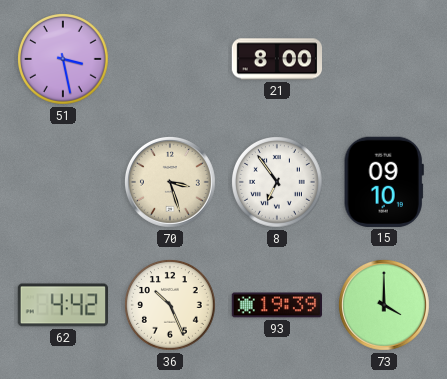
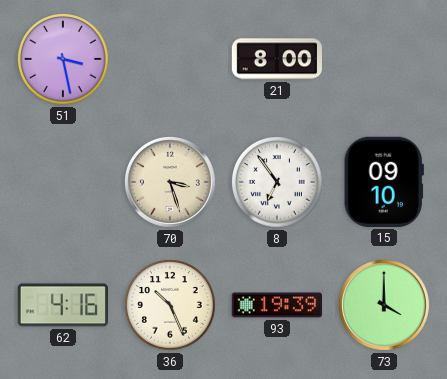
62: 4:42 -> 4:16 (62, 305)
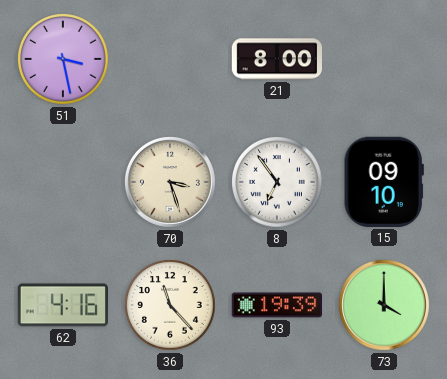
36: 10:26 -> 11:23 (171, 306)
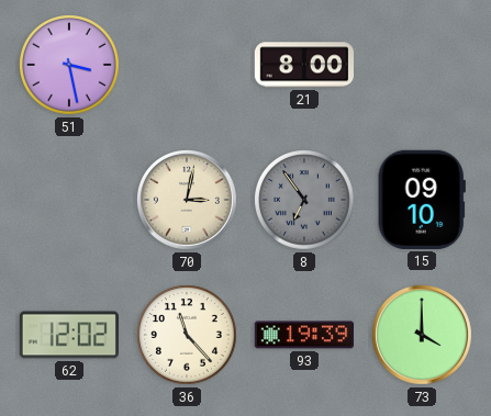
70: 3:27 -> 3:02 (187, 200)
8 dial: white -> grey (305, 201)
62: 4:16 -> 12:02 (68, 335)
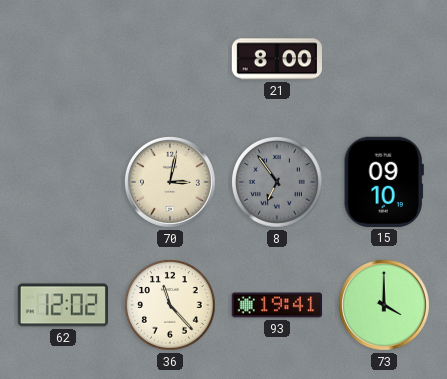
51: 3:28 -> none (70, 66)
93: 19:39 -> 19:41 (276, 305)
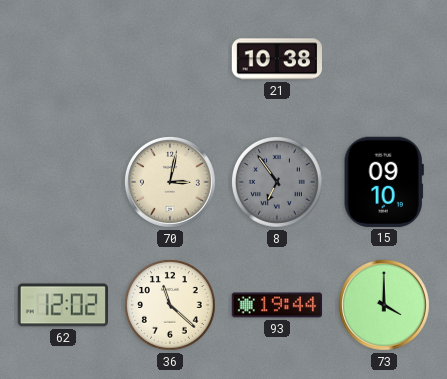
21: 8:00 -> 10:38 (276, 59)
36: 11:23 -> 11:22 (171, 306)
93: 19:41 -> 19:44 (276, 305)
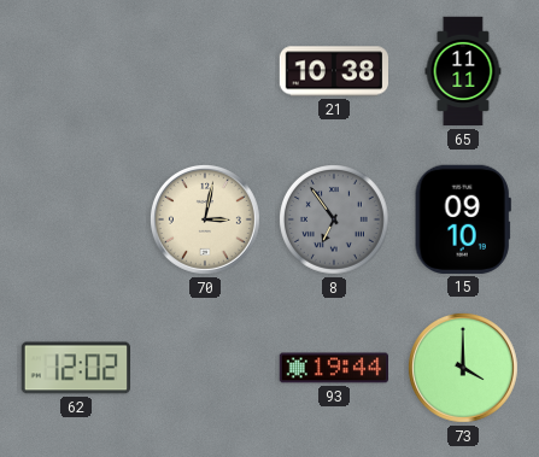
65: none -> 11:11 (463, 71)
36: 11:22 -> none (171, 306)
